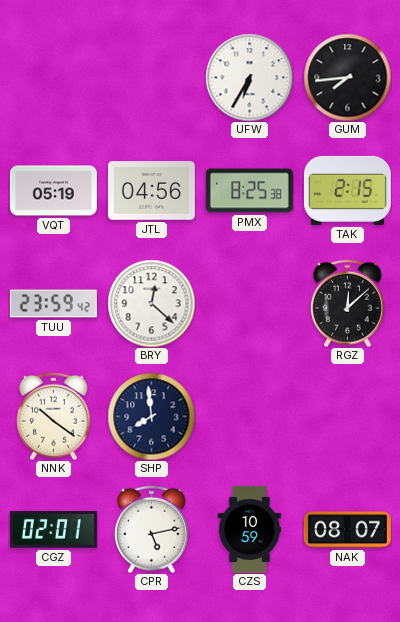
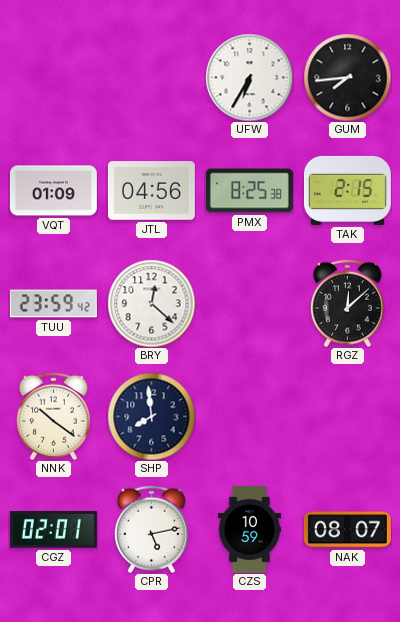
VQT: 05:19 -> 01:09 (53, 191)
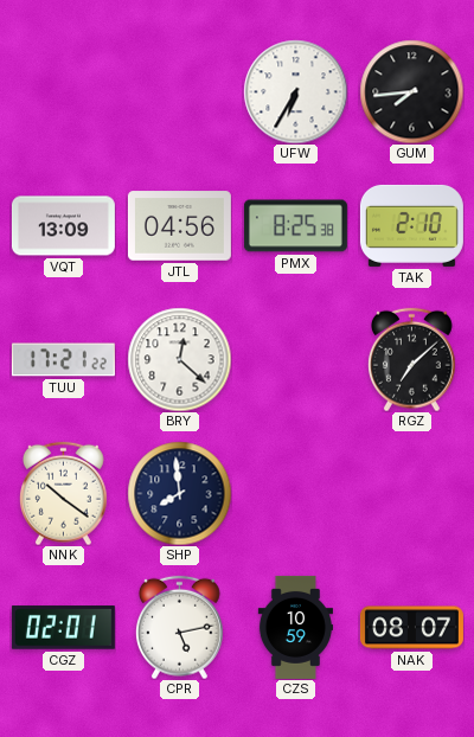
VQT: 01:09 -> 13:09 (63, 226)
TAK: 2:15 -> 2:10 (411, 225)
TUU: 23:59 -> 17:21 (63, 360)
RGZ: 12:08 -> 7:08 (411, 359)
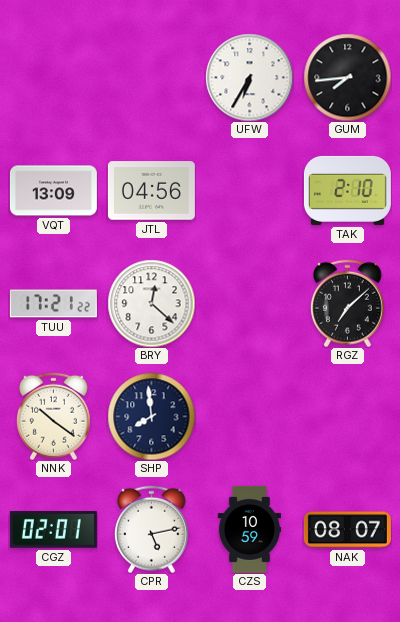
PMX: 8:25 -> none (295, 226)
